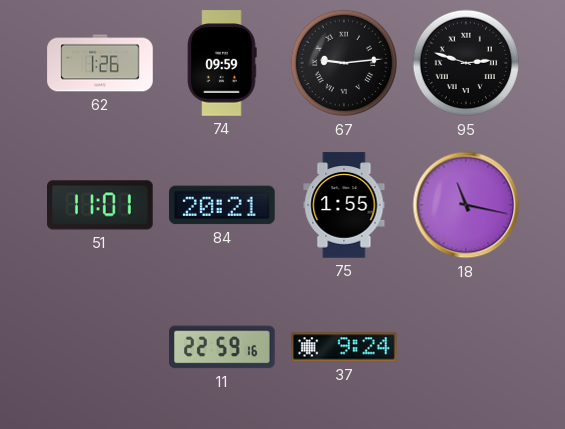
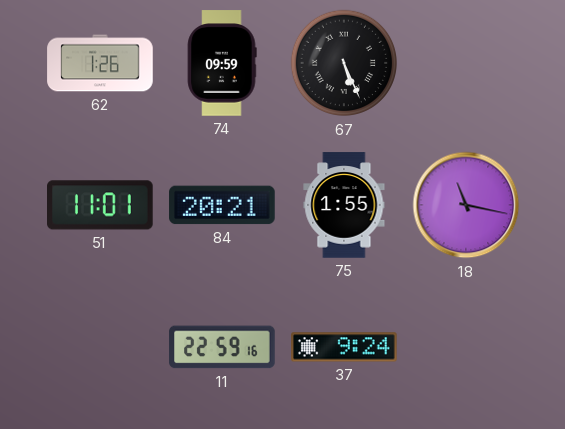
67: 9:14 -> 5:26 (344, 63)
95: 2:48 -> none (466, 63)
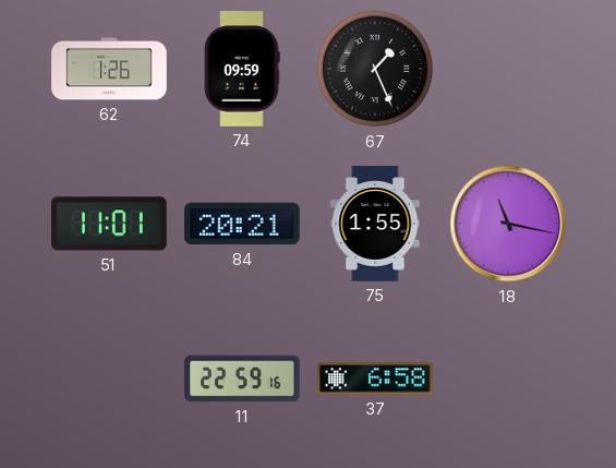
67: 5:26 -> 1:26 (375, 69)
37: 9:24 -> 6:58 (375, 379)
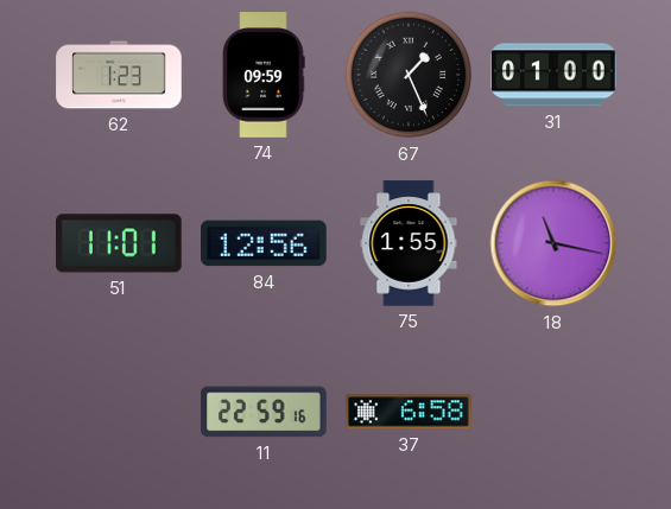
62: 1:26 -> 1:23 (119, 75)
31: none -> 01:00 (553, 75)
84: 20:21 -> 12:56 (264, 243)
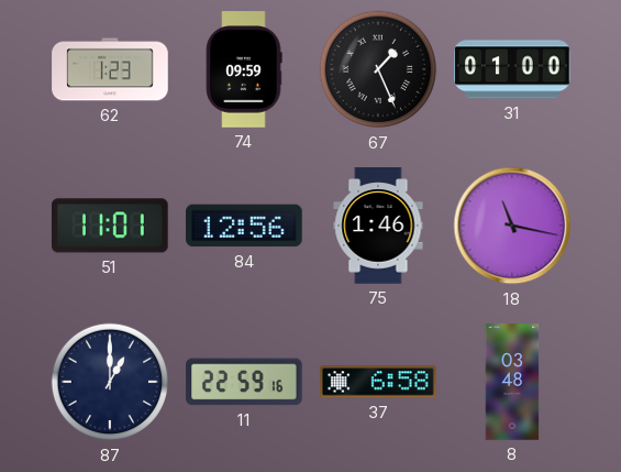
75: 1:55 -> 1:46 (378, 226)
87: none -> 1:00 (110, 382)
8: none -> 03:48 (512, 382)
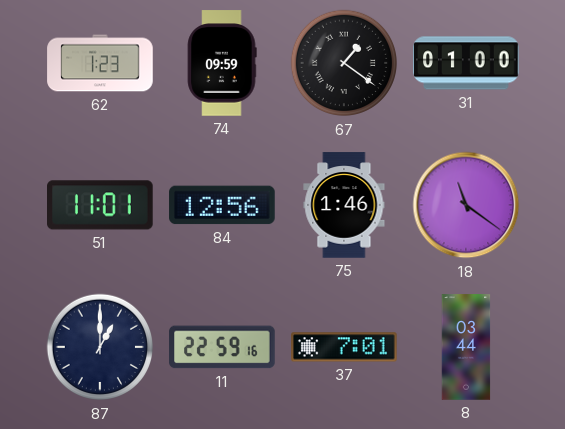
67: 1:26 -> 1:21 (344, 63)
18: 11:17 -> 11:21 (466, 205)
37: 6:58 -> 7:01 (344, 347)
8: 03:48 -> 03:44 (466, 347)
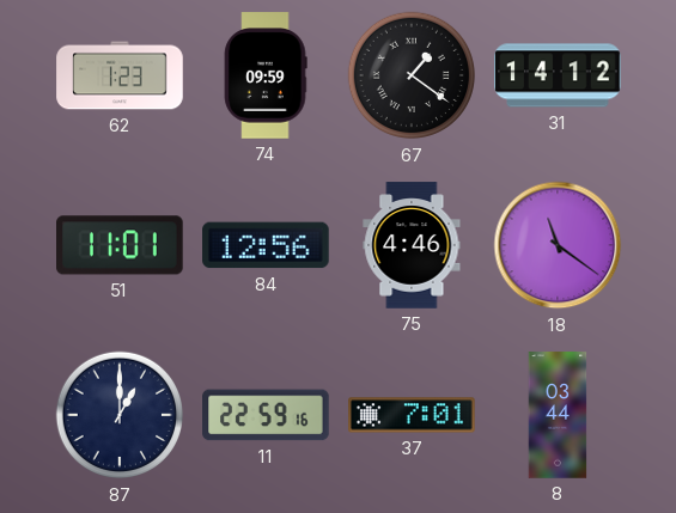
31: 01:00 -> 14:12 (558, 75)
75: 1:46 -> 4:46 (412, 245)
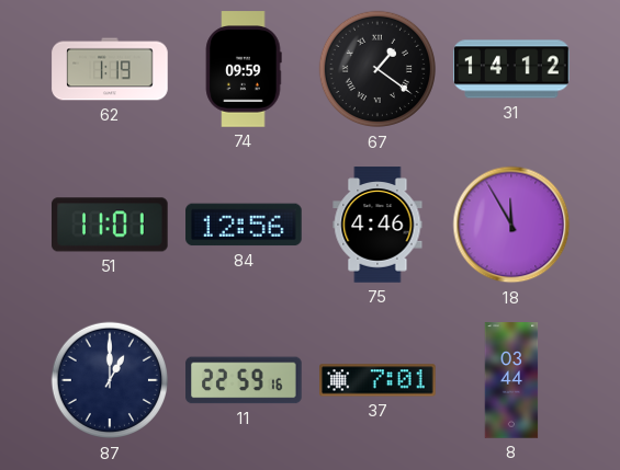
62: 1:23 -> 1:19 (110, 69)
18: 11:21 -> 11:55 (511, 225)
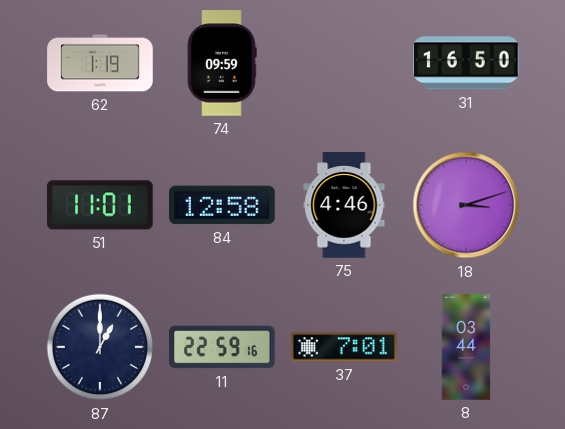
67: 1:21 -> none (377, 69)
31: 14:12 -> 16:50 (466, 63)
84: 12:56 -> 12:58 (222, 205)
18: 11:55 -> 3:12 (466, 205)
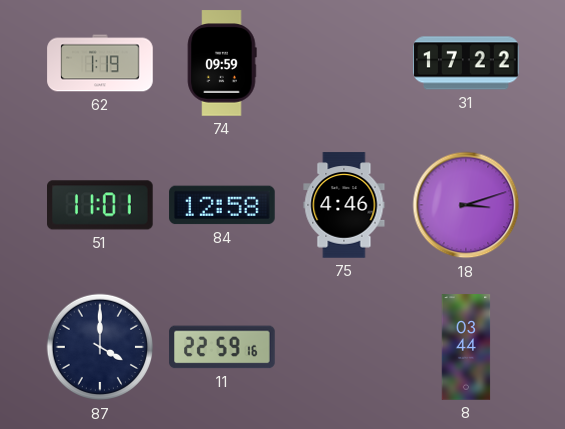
31: 16:50 -> 17:22 (466, 63)
87: 1:00 -> 4:00 (100, 347)
37: 7:01 -> none (344, 347)
